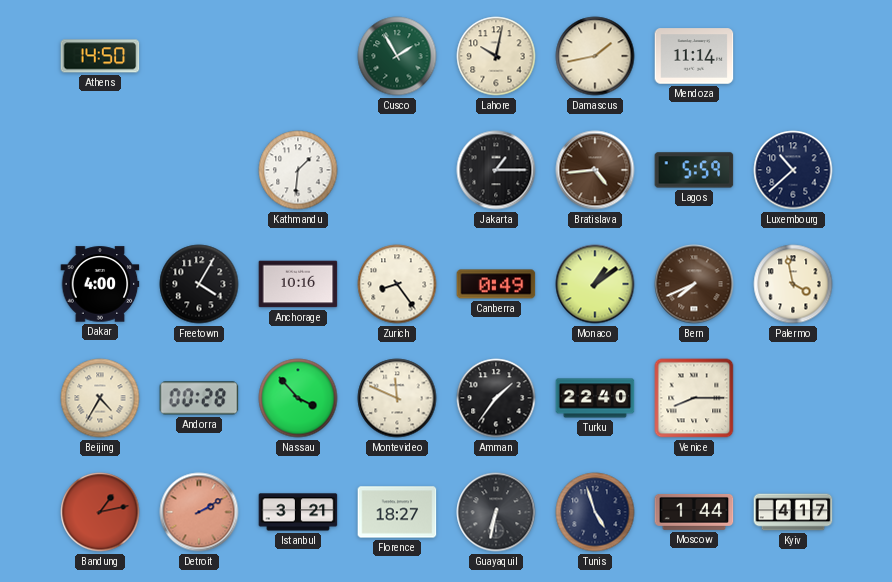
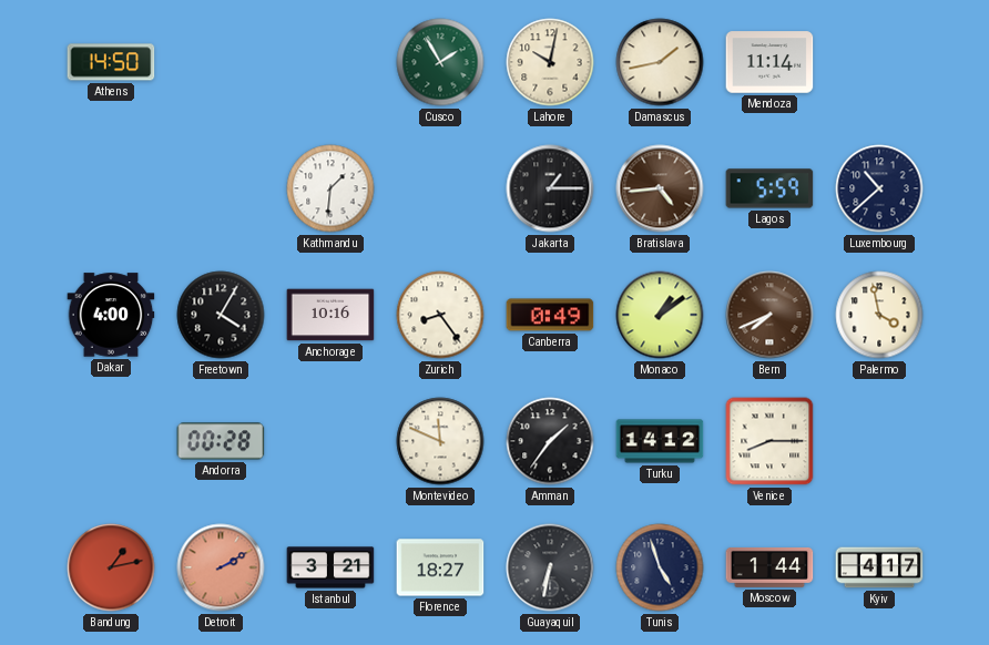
Beijing: 4:35 -> none (100, 398)
Nassau: 3:53 -> none (298, 398)
Turku: 22:40 -> 14:12 (660, 441)
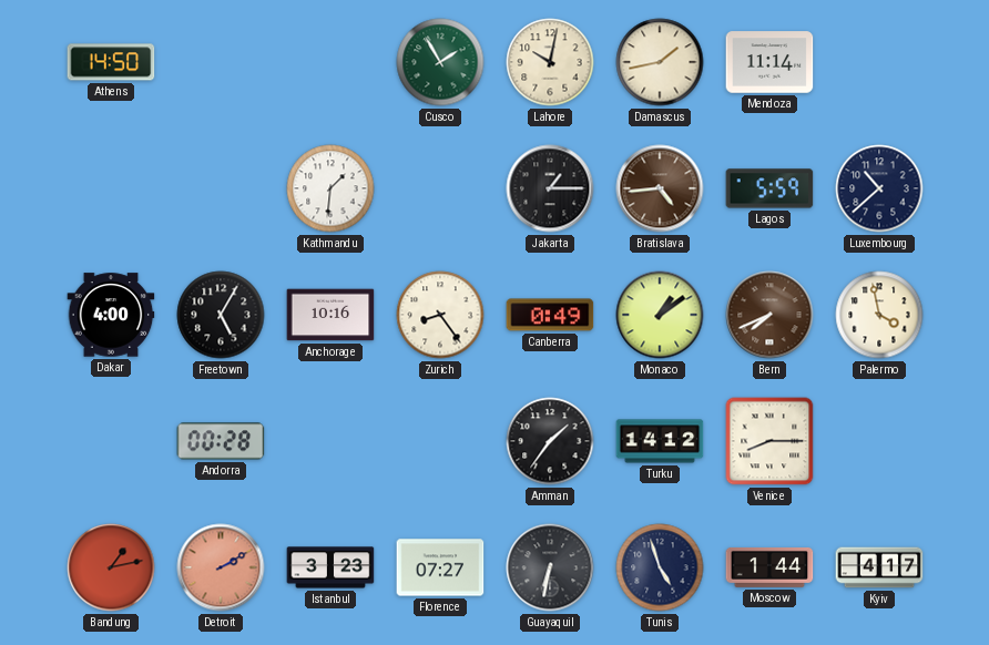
Freetown: 4:05 -> 5:05 (221, 315)
Montevideo: 11:49 -> none (440, 441)
Istanbul: 3:21 -> 3:23 (330, 567)
Florence: 18:27 -> 07:27 (440, 567)
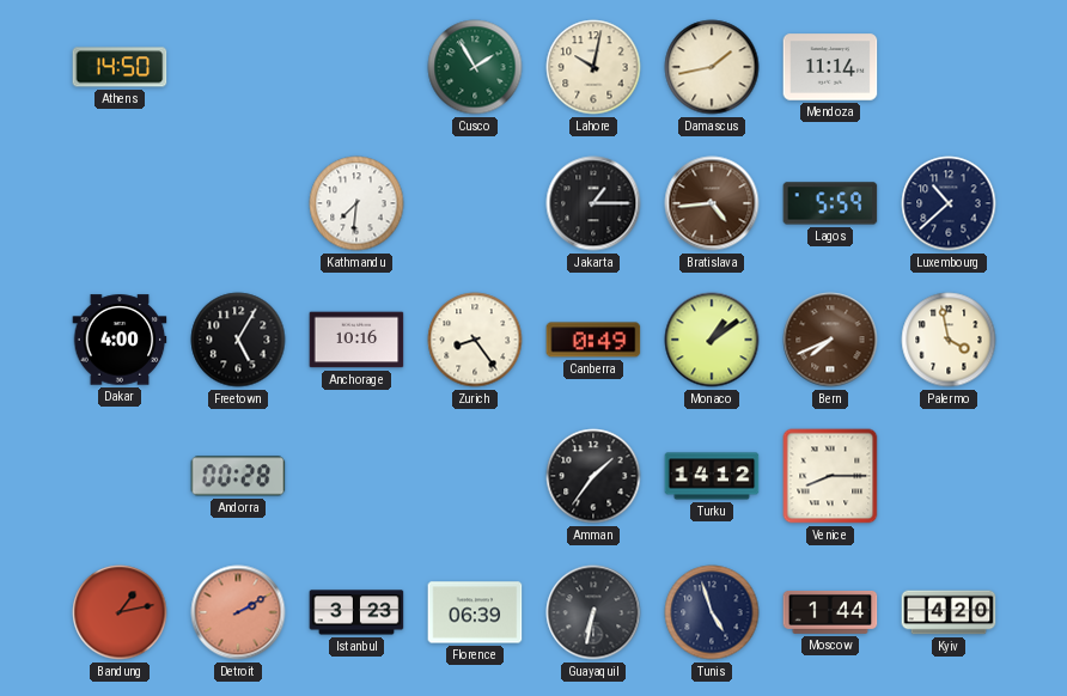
Kathmandu: 1:31 -> 7:31 (356, 203)
Florence: 07:27 -> 06:39 (475, 612)
Kyiv: 4:17 -> 4:20 (949, 612)
